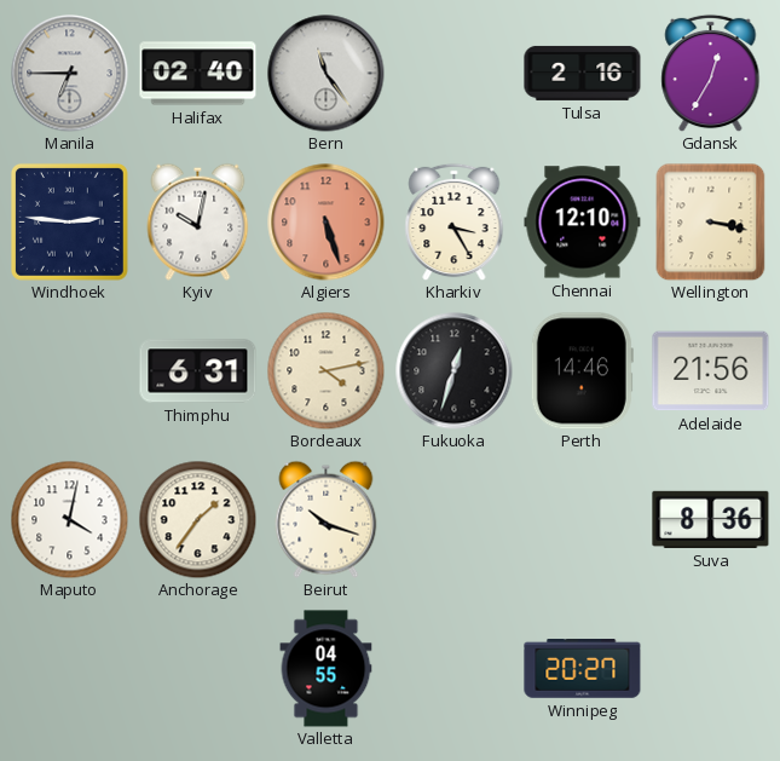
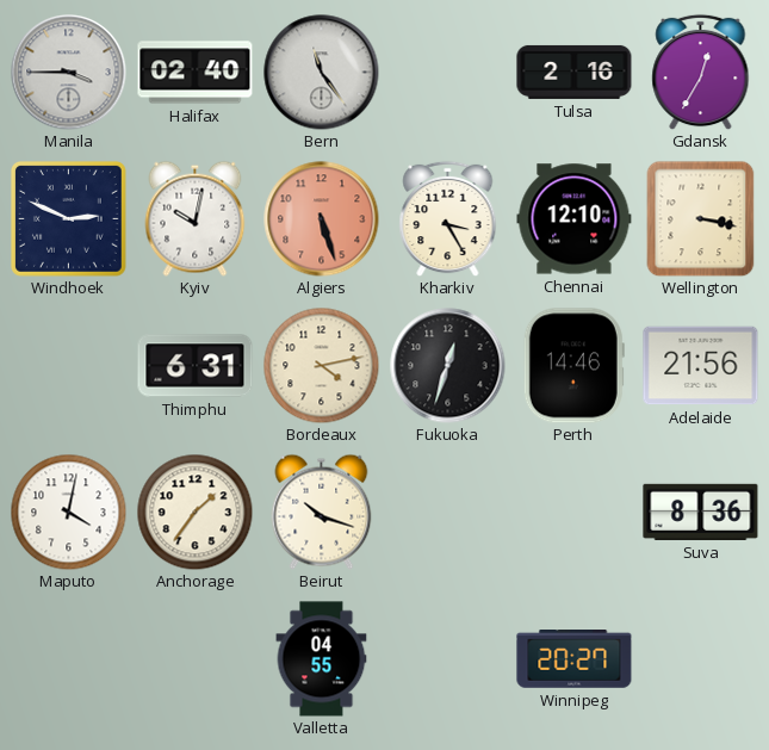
Manila: 6:45 -> 3:45 (69, 73)
Windhoek: 2:46 -> 2:49 (69, 219)
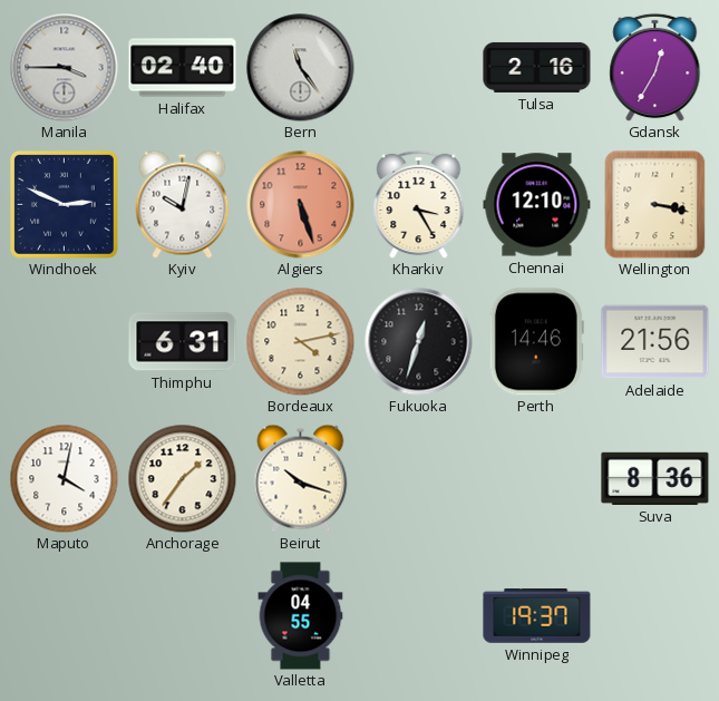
Winnipeg: 20:27 -> 19:37 (537, 616)
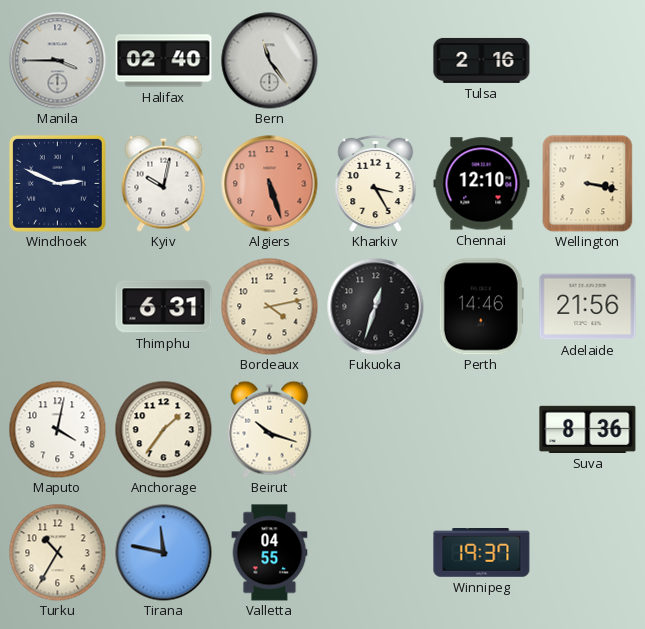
Gdansk: 12:35 -> none (655, 67)
Turku: none -> 10:35 (57, 552)
Tirana: none -> 11:47 (164, 553)
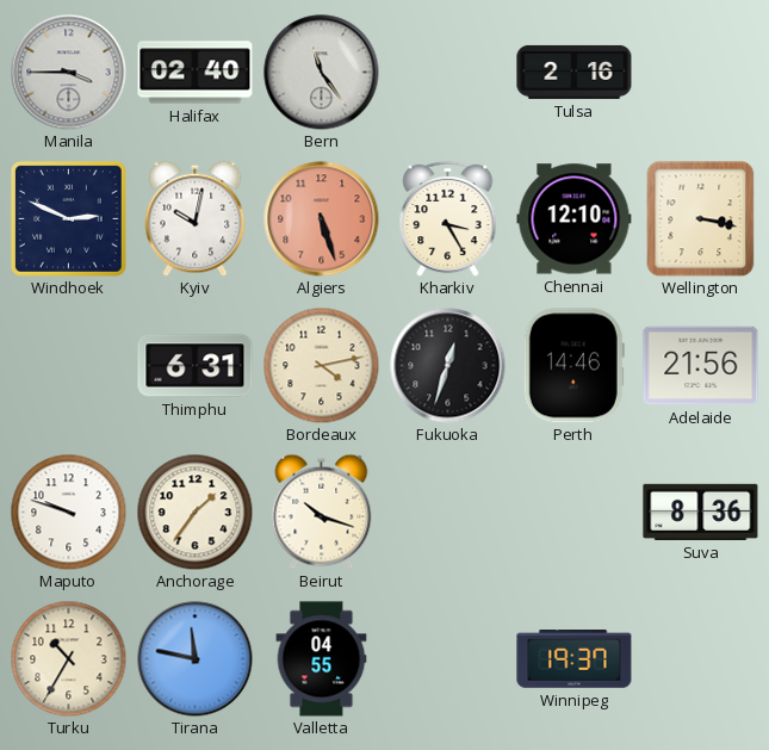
Maputo: 4:02 -> 9:48 (68, 512)
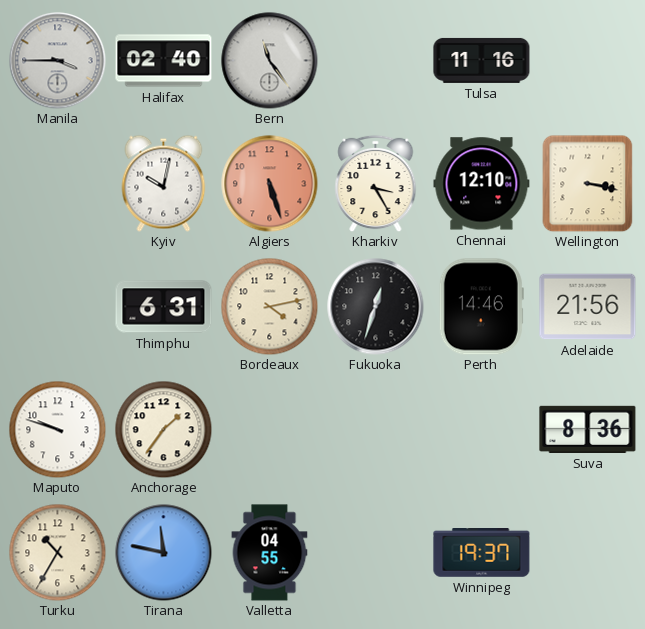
Tulsa: 2:16 -> 11:16 (482, 60)
Windhoek: 2:49 -> none (69, 219)
Beirut: 10:18 -> none (322, 512)
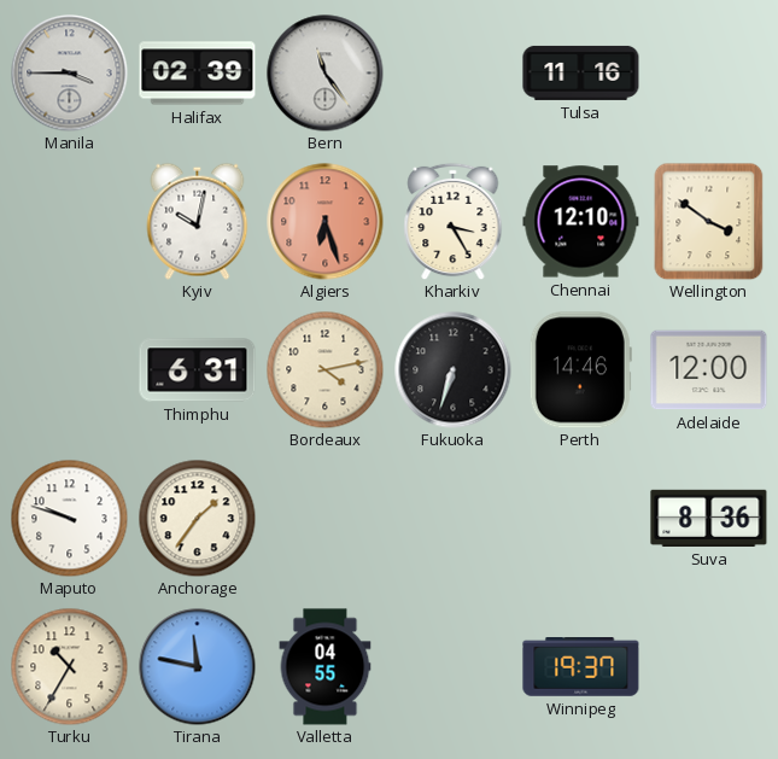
Halifax: 02:40 -> 02:39 (198, 74)
Algiers: 5:27 -> 6:27 (326, 222)
Wellington: 3:17 -> 3:51 (709, 221)
Fukuoka: 12:33 -> 6:33 (454, 370)
Adelaide: 21:56 -> 12:00 (709, 370)
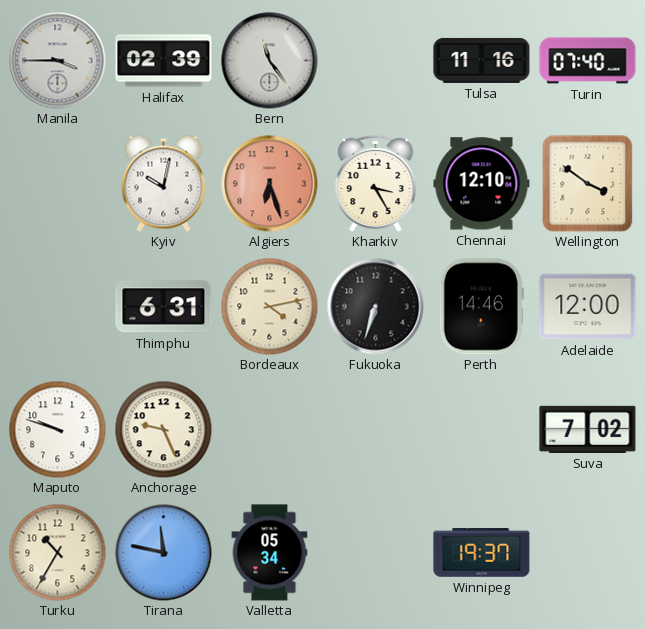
Turin: none -> 07:40 (588, 61)
Anchorage: 1:36 -> 9:26 (163, 429)
Suva: 8:36 -> 7:02 (588, 429)
Valletta: 04:55 -> 05:34 (270, 553)
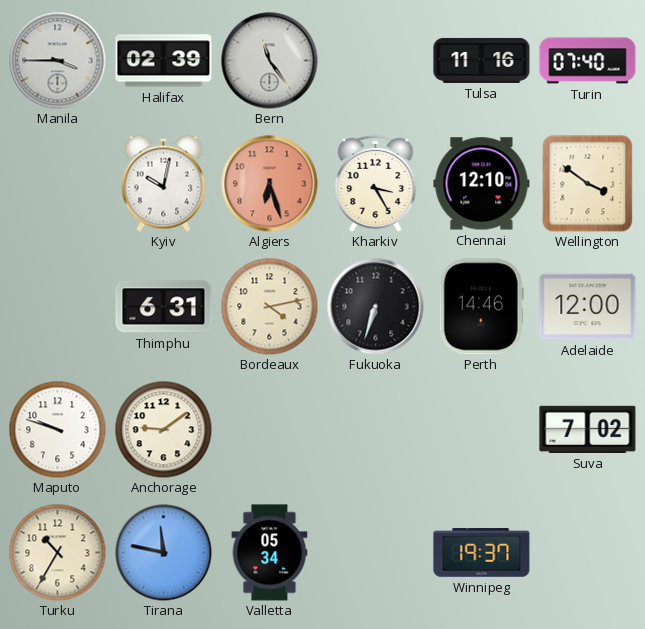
Anchorage: 9:26 -> 9:09 (163, 429)
